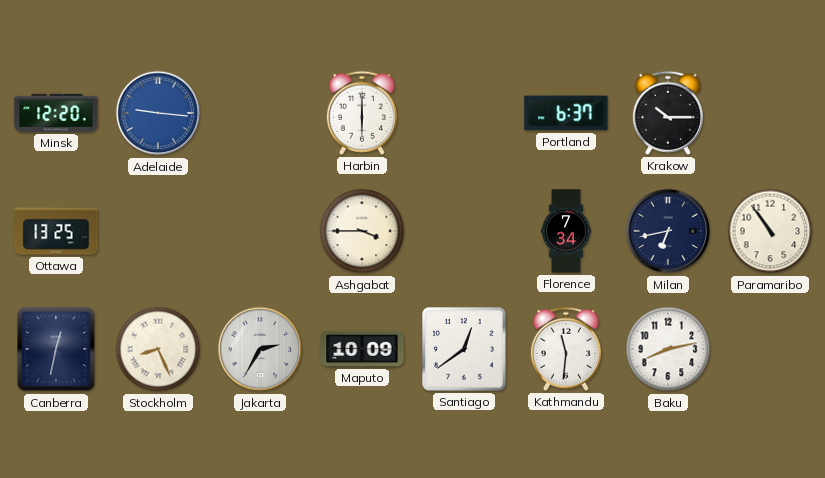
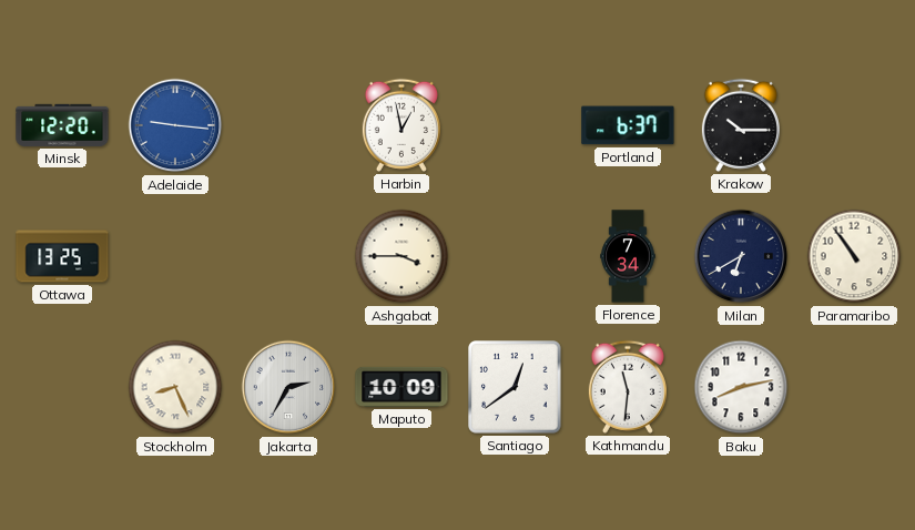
Harbin: 6:00 -> 12:58 (401, 125)
Milan: 6:43 -> 6:40 (741, 256)
Canberra: 12:32 -> none (56, 349)
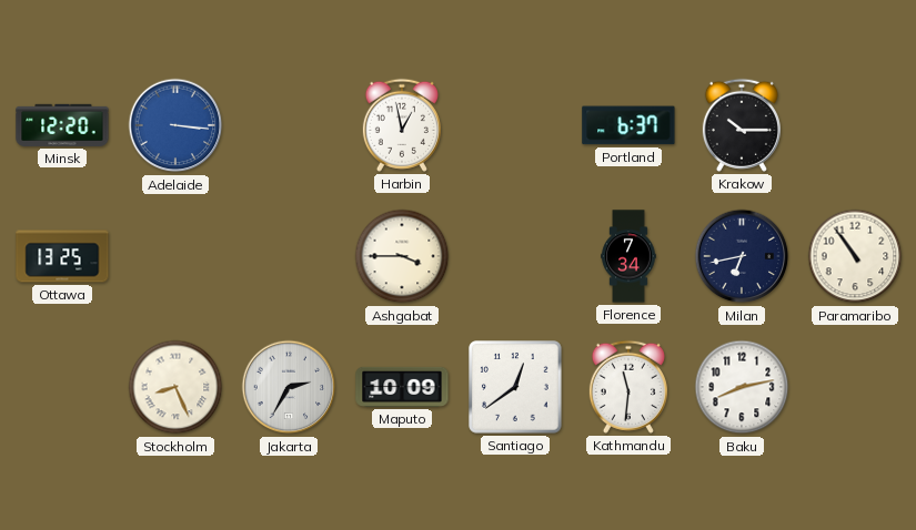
Adelaide: 9:16 -> 3:16 (175, 125)
Milan: 6:40 -> 6:43 (742, 256)
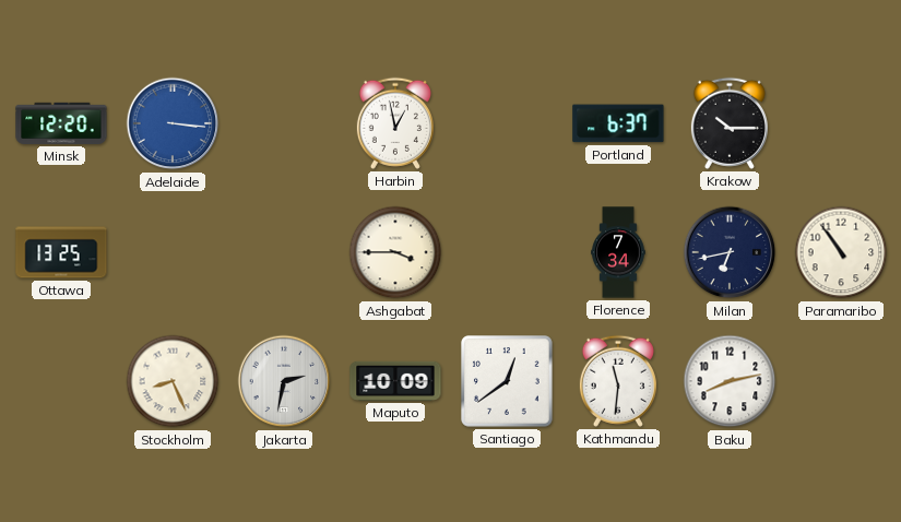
Jakarta: 2:35 -> 2:32 (284, 381)
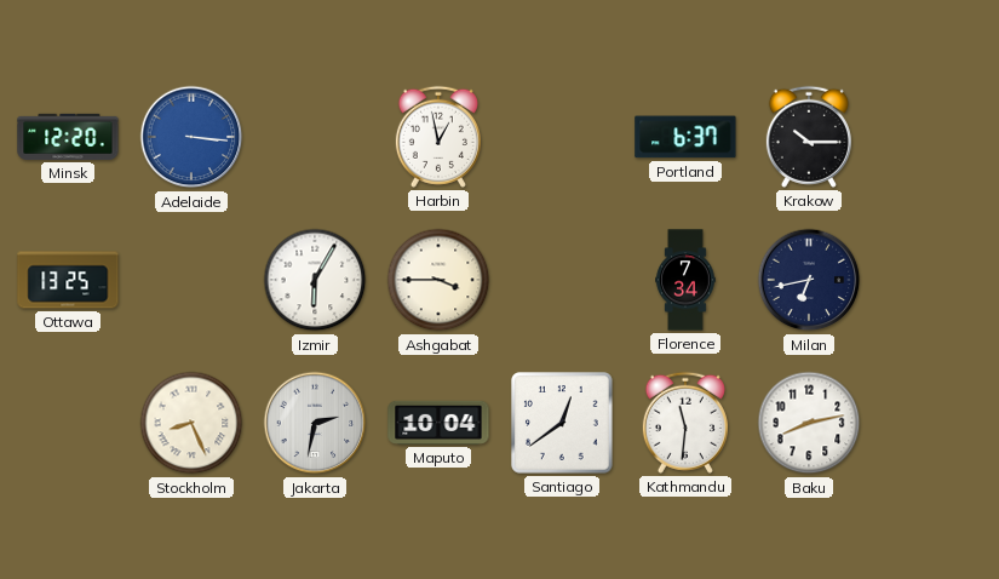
Izmir: none -> 6:05 (315, 280)
Paramaribo: 10:54 -> none (841, 252)
Maputo: 10:09 -> 10:04 (438, 423)
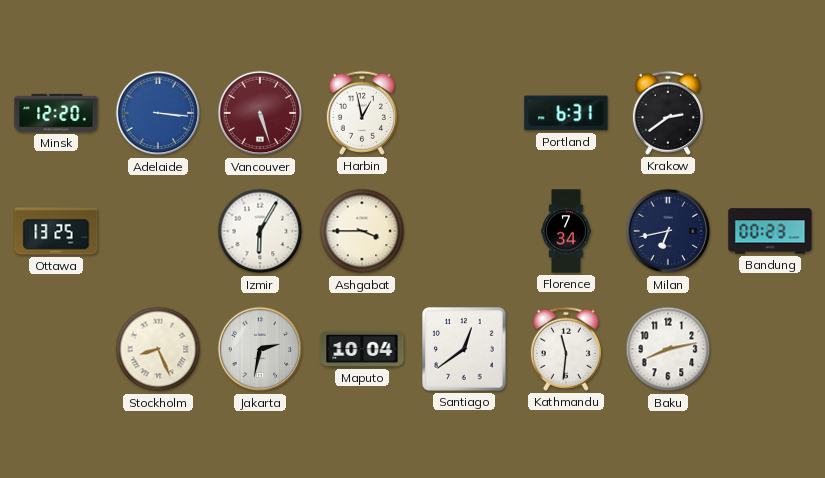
Vancouver: none -> 5:27 (260, 113)
Portland: 6:37 -> 6:31 (566, 113)
Krakow: 10:15 -> 2:39 (668, 113)
Bandung: none -> 00:23 (770, 231)
